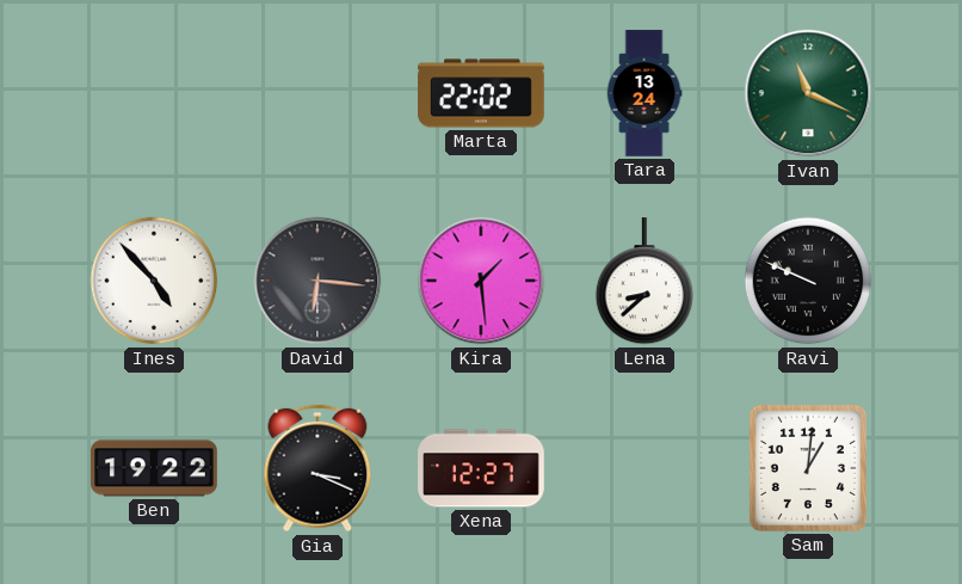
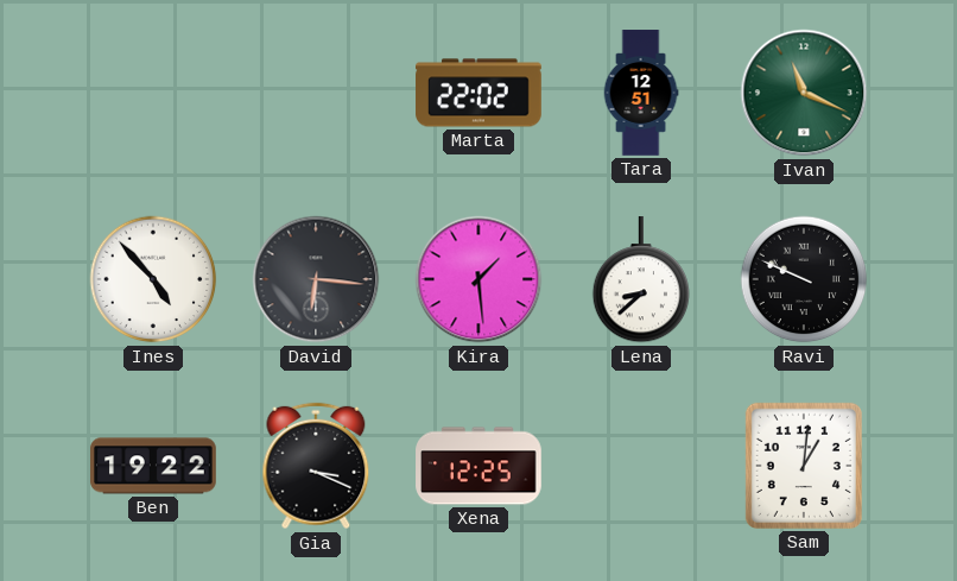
Tara: 13:24 -> 12:51 (641, 93)
Xena: 12:27 -> 12:25 (478, 466)
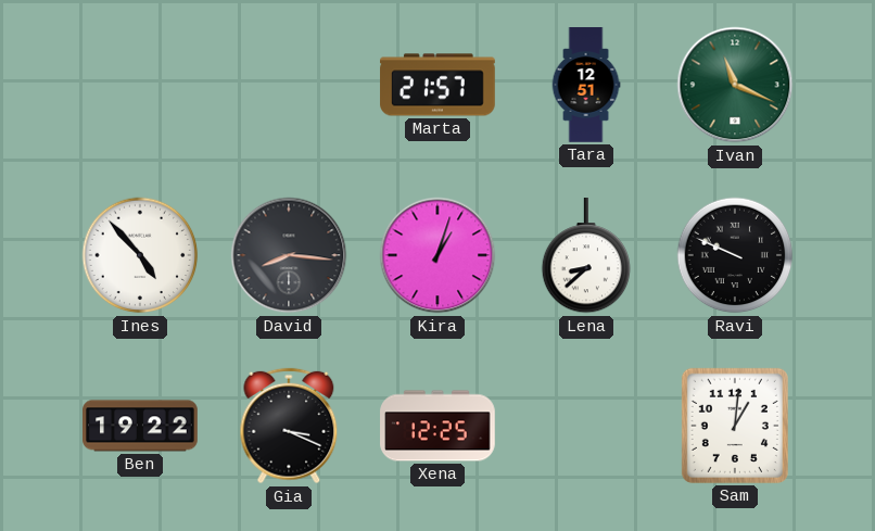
Marta: 22:02 -> 21:57 (437, 85)
David: 6:16 -> 8:16 (289, 255)
Kira: 1:29 -> 1:03 (437, 255)
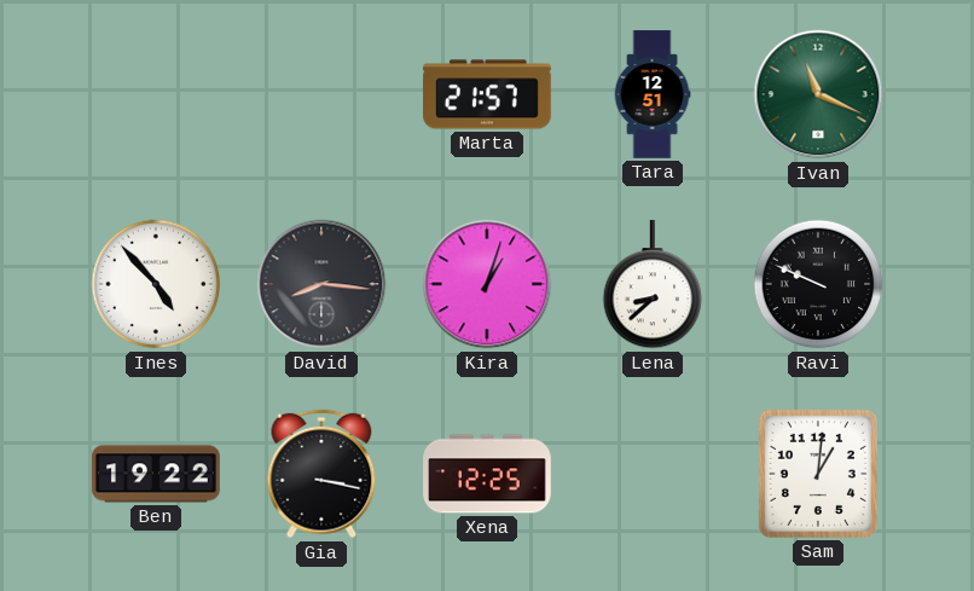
Gia: 3:19 -> 3:17 (321, 474)
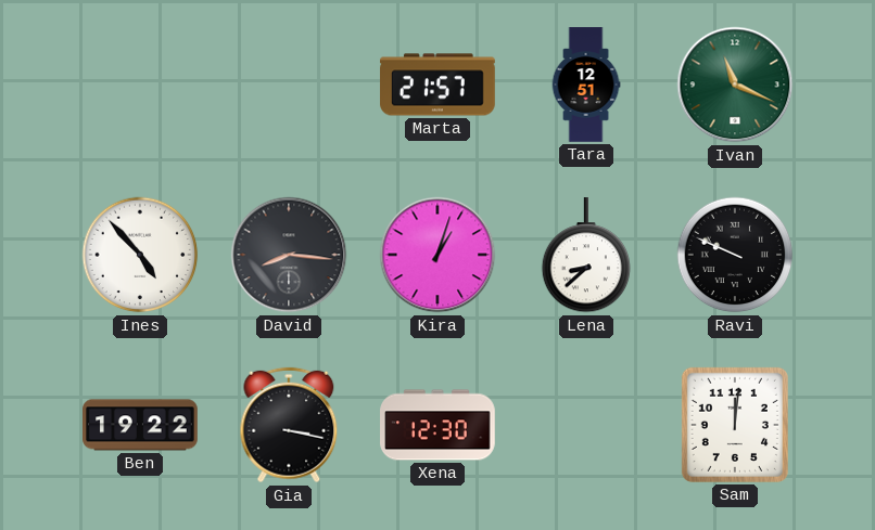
Xena: 12:25 -> 12:30 (437, 425)
Sam: 1:01 -> 12:01 (735, 425)
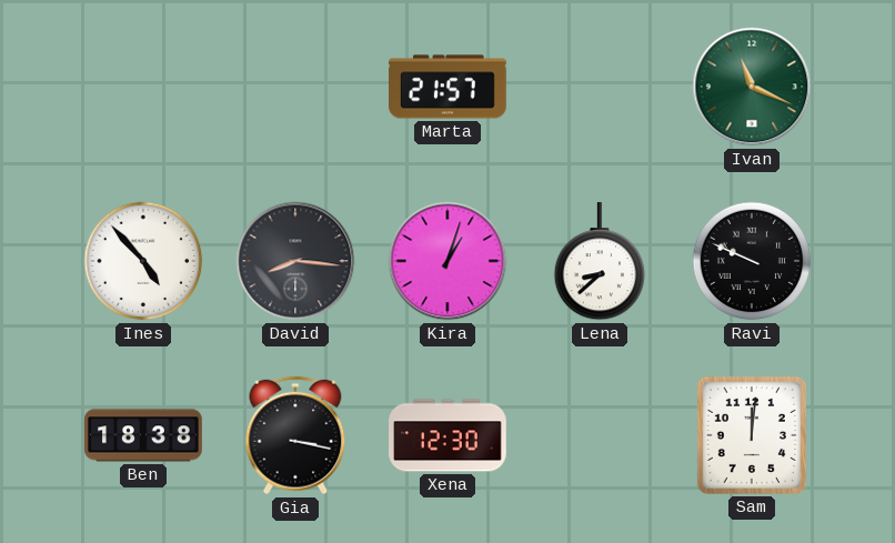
Tara: 12:51 -> none (586, 85)
Ben: 19:22 -> 18:38 (143, 435)
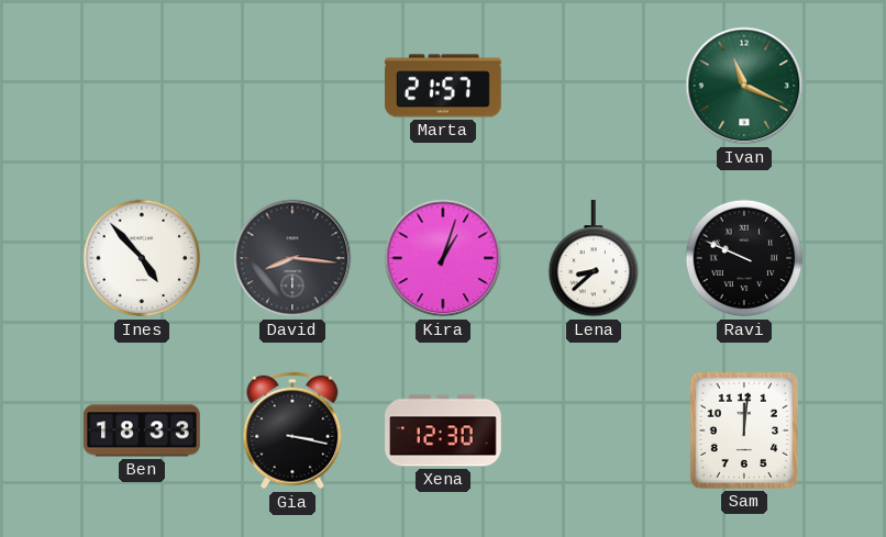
Ben: 18:38 -> 18:33 (142, 430)
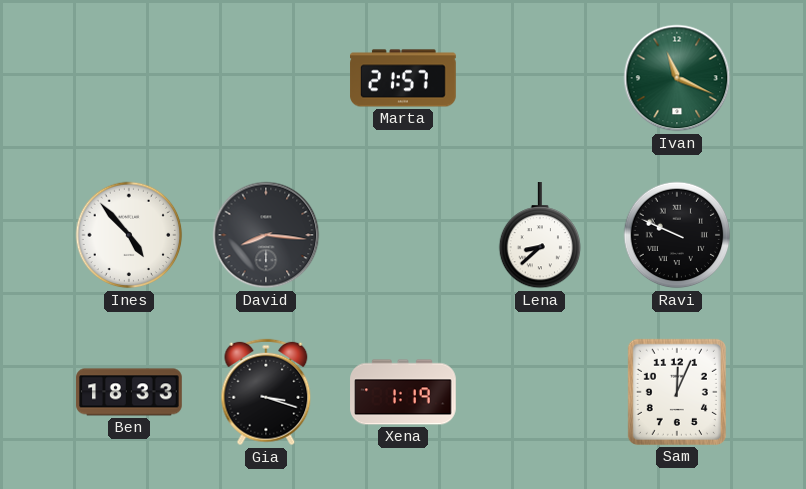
Kira: 1:03 -> none (443, 258)
Gia: 3:17 -> 3:18 (266, 392)
Xena: 12:30 -> 1:19 (403, 392)
Sam: 12:01 -> 12:04 (677, 392)
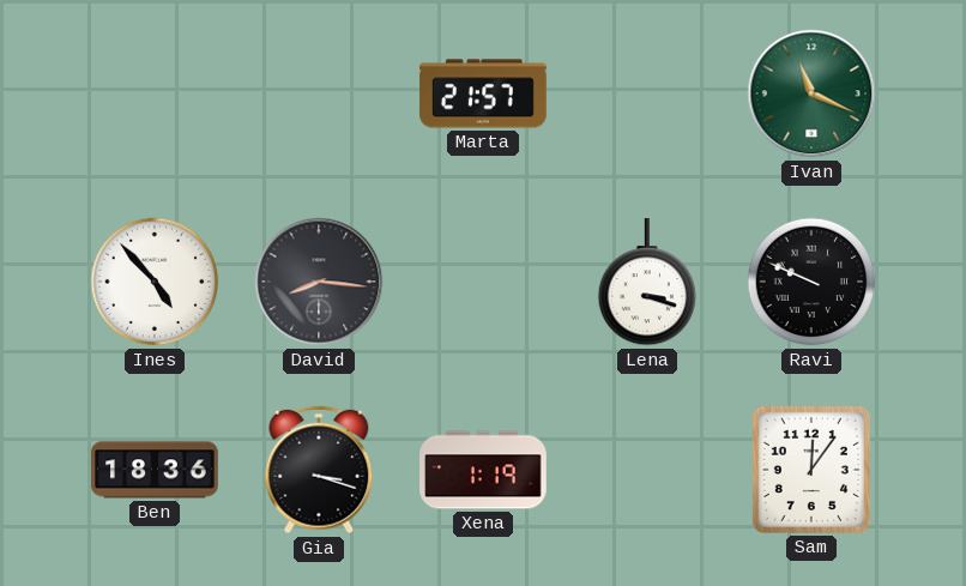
Lena: 8:38 -> 3:18 (646, 283)
Ben: 18:33 -> 18:36 (155, 470)
Sam: 12:04 -> 12:06 (811, 470)
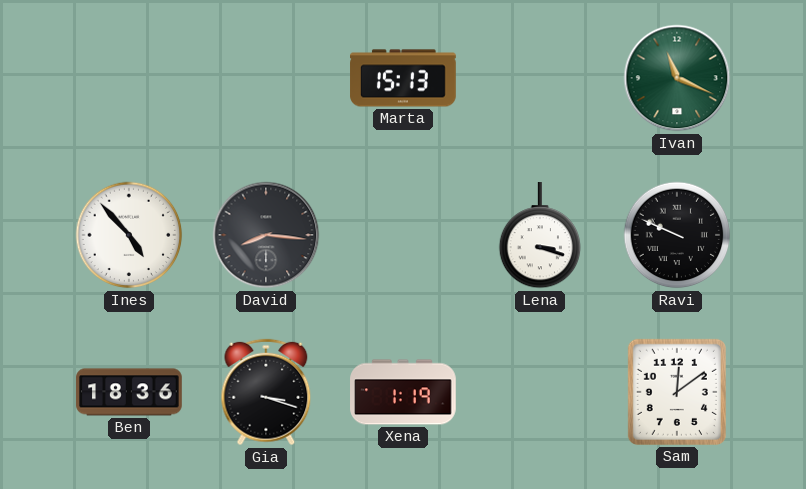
Marta: 21:57 -> 15:13 (403, 78)
Sam: 12:06 -> 12:09 (677, 392)
